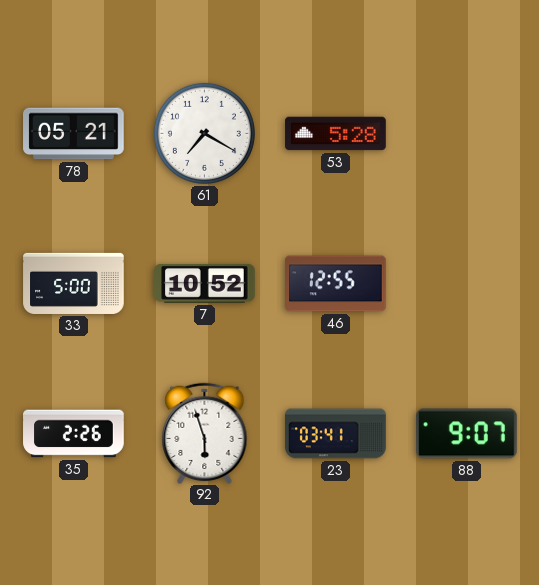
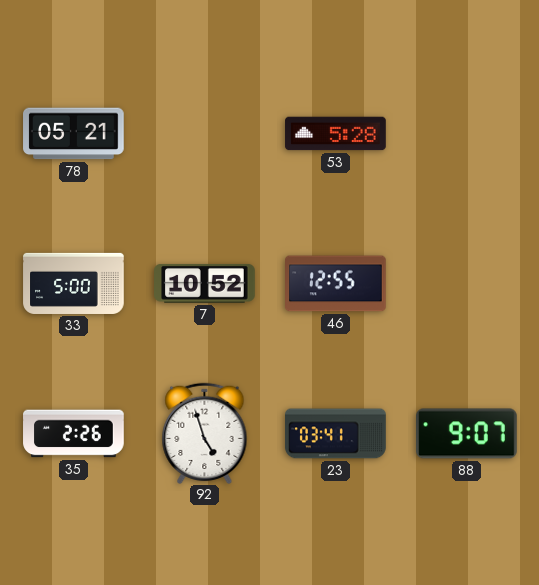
61: 7:20 -> none (204, 133)
92: 5:57 -> 4:57 (205, 433)
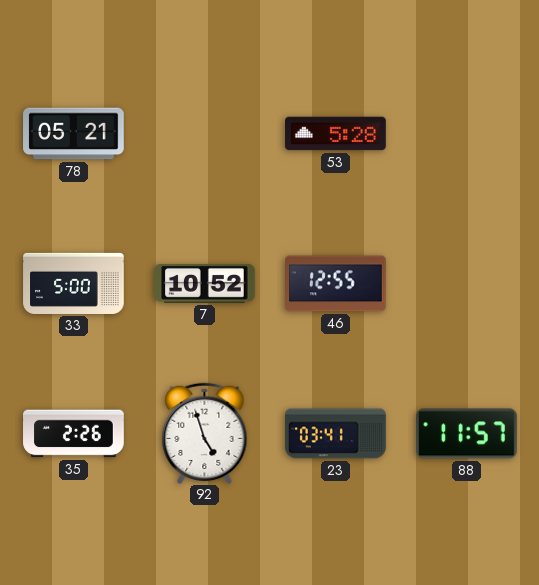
88: 9:07 -> 11:57 (467, 434)
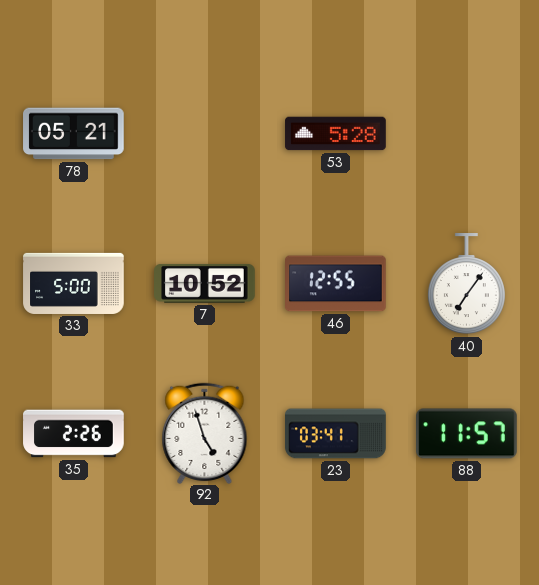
40: none -> 7:06 (466, 284)
